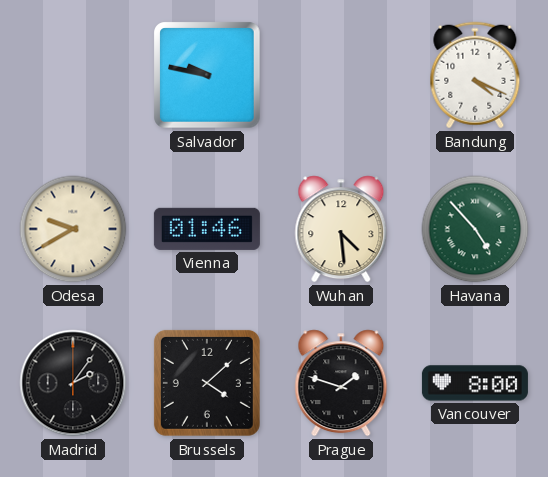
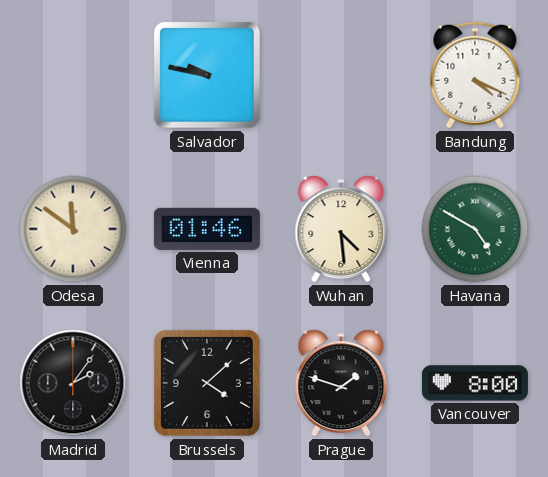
Odesa: 9:40 -> 11:51 (73, 229)
Havana: 4:53 -> 4:50 (475, 229)
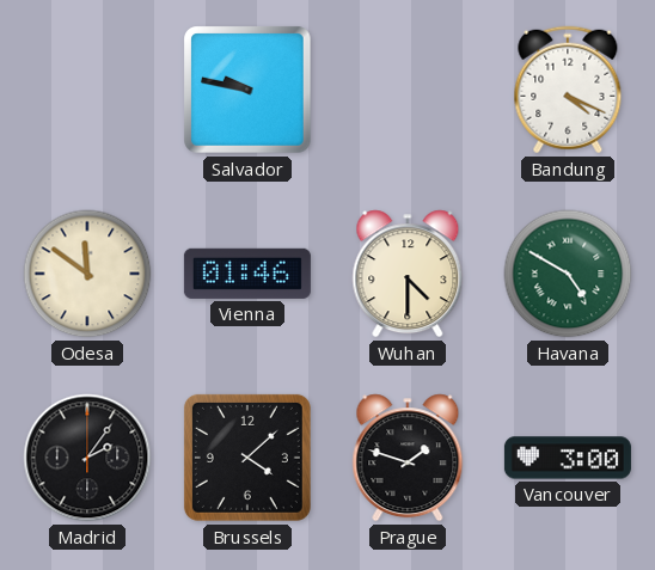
Wuhan: 4:29 -> 4:30 (408, 274)
Vancouver: 8:00 -> 3:00 (568, 458)
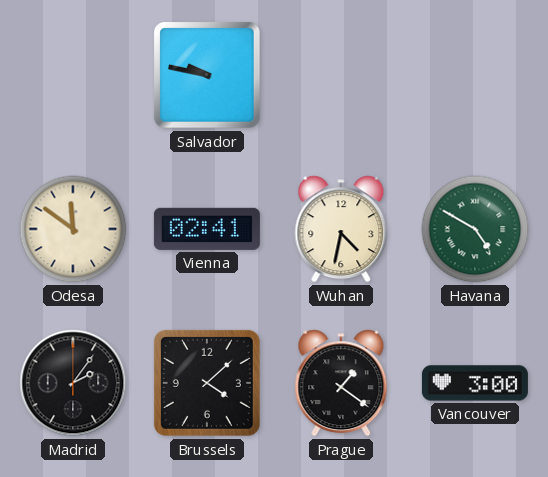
Bandung: 4:19 -> none (568, 90)
Vienna: 01:46 -> 02:41 (207, 229)
Wuhan: 4:30 -> 4:32 (341, 229)
Prague: 1:48 -> 1:21 (341, 383)
